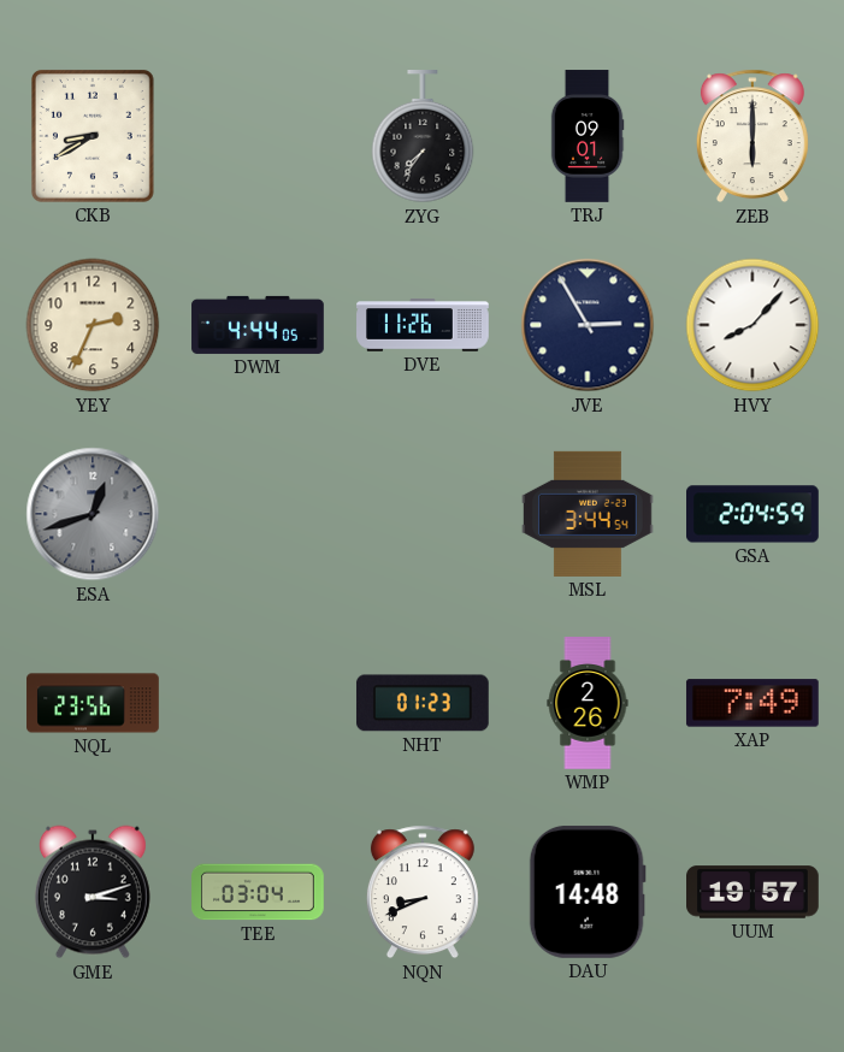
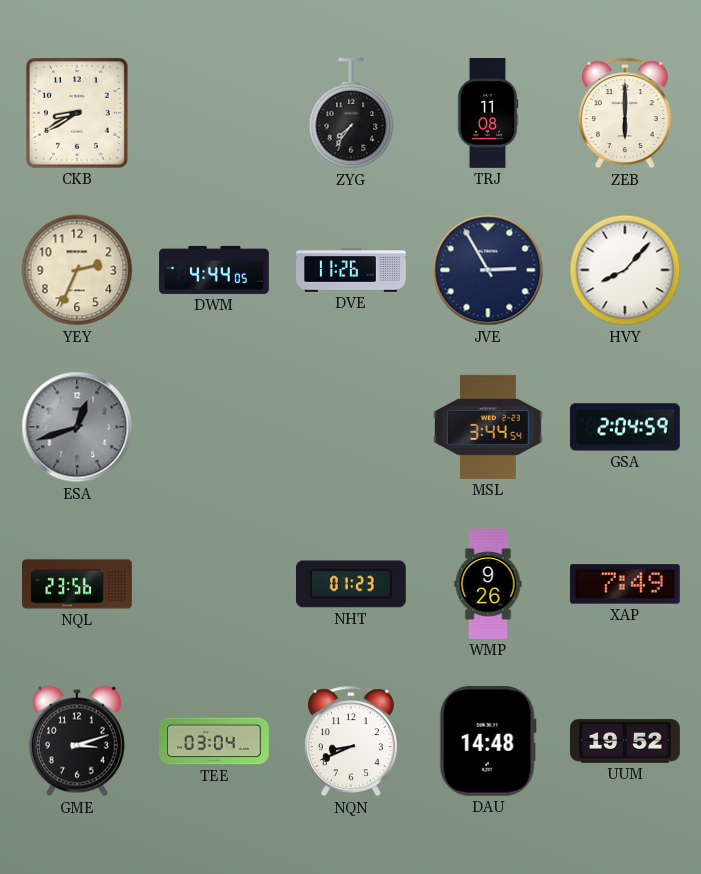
TRJ: 09:01 -> 11:08 (488, 113)
WMP: 2:26 -> 9:26 (488, 584)
UUM: 19:57 -> 19:52 (626, 741)
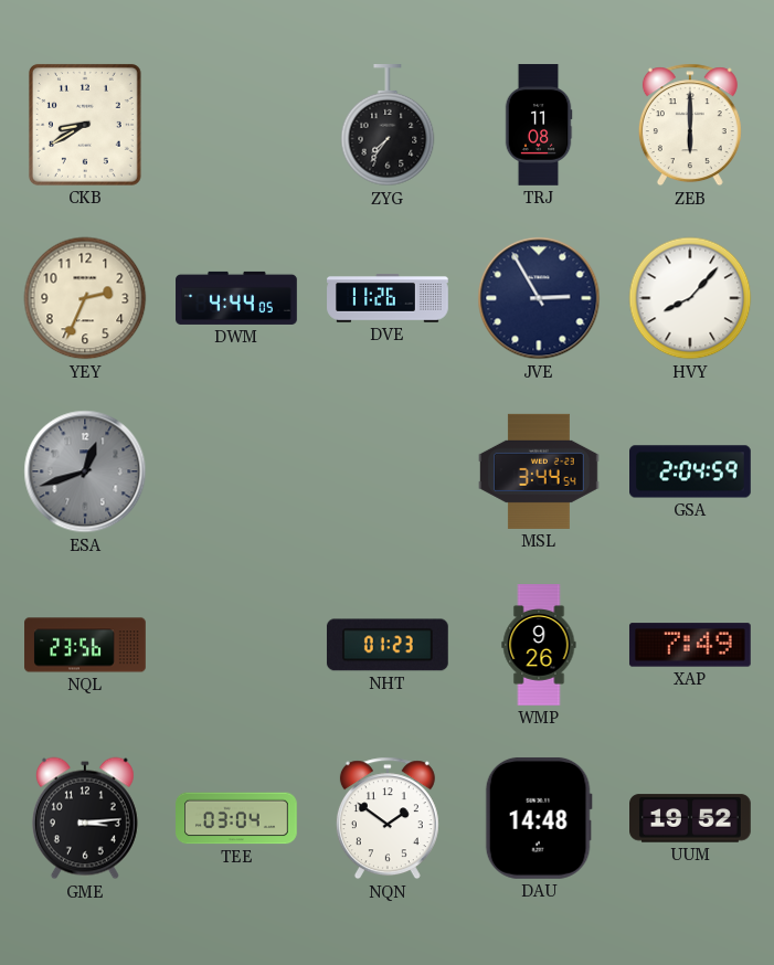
GME: 3:12 -> 3:14 (85, 818)
NQN: 8:41 -> 1:51 (388, 818)
